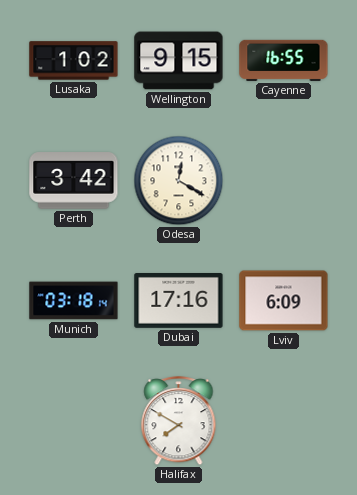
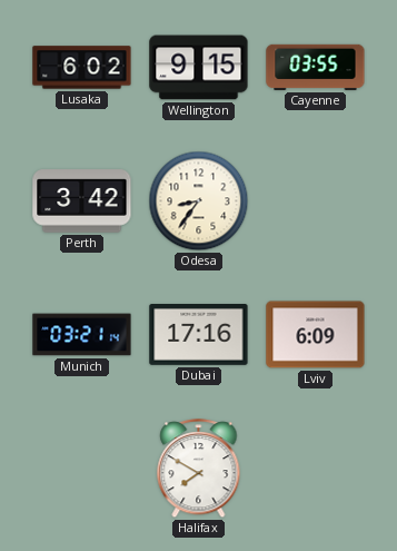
Lusaka: 1:02 -> 6:02 (82, 68)
Cayenne: 16:55 -> 03:55 (316, 67)
Odesa: 12:20 -> 8:36 (199, 201)
Munich: 03:18 -> 03:21 (82, 335)
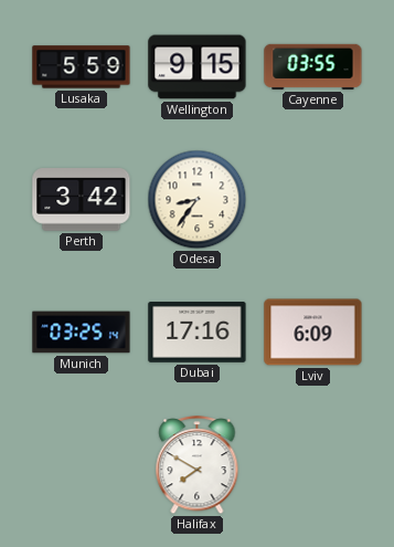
Lusaka: 6:02 -> 5:59 (82, 67)
Munich: 03:21 -> 03:25 (82, 333)
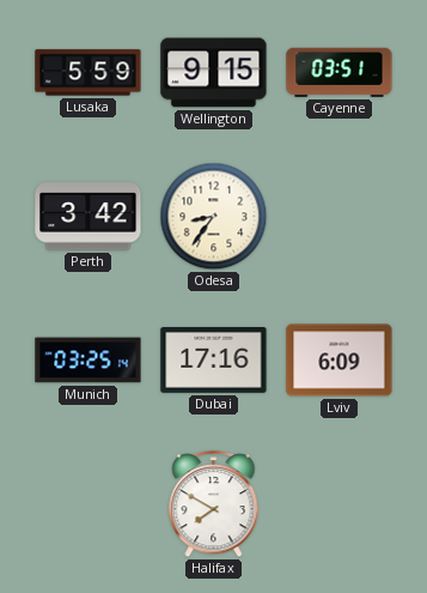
Cayenne: 03:55 -> 03:51 (340, 72)
